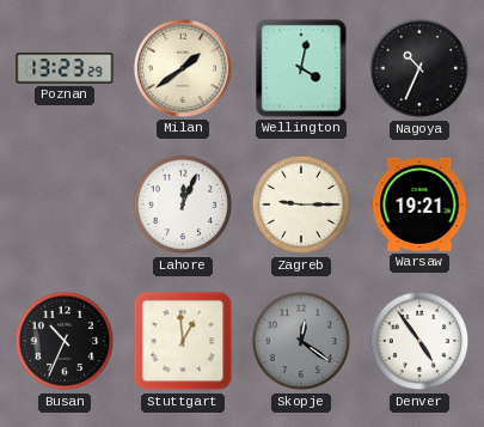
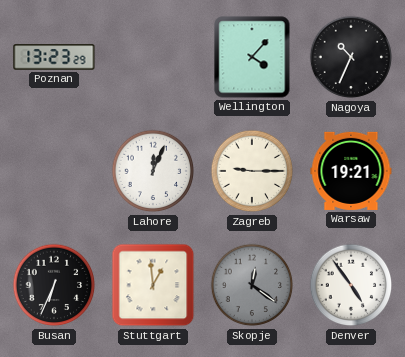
Milan: 1:39 -> none (183, 68)
Wellington: 4:02 -> 4:07 (252, 57)
Busan: 10:34 -> 6:34 (54, 285)
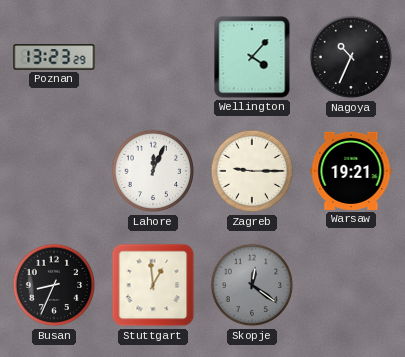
Busan: 6:34 -> 8:34 (54, 285)
Denver: 4:54 -> none (351, 285)
